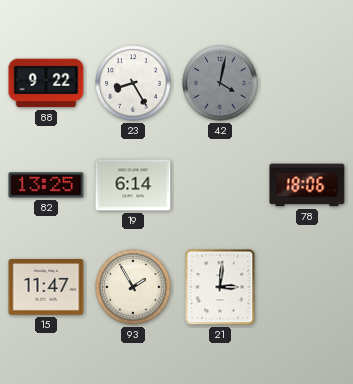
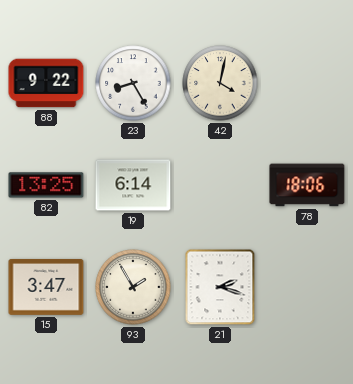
42 dial: grey -> cream (220, 83)
15: 11:47 -> 3:47 (46, 287)
21: 3:01 -> 2:18 (220, 287)
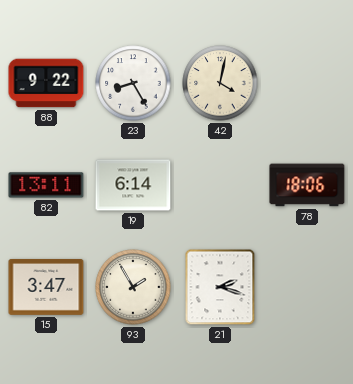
82: 13:25 -> 13:11 (46, 185)
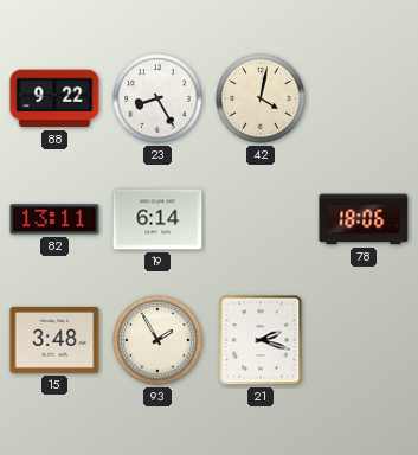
15: 3:47 -> 3:48 (54, 340)
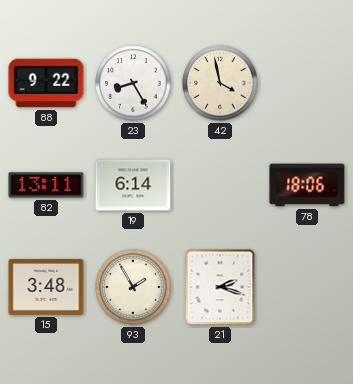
42: 4:02 -> 3:58 (220, 83)
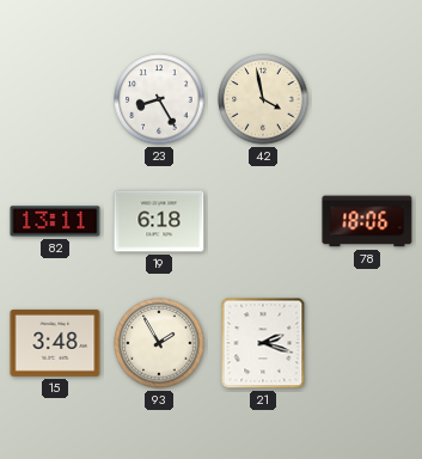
88: 9:22 -> none (46, 83)
19: 6:14 -> 6:18 (159, 221)
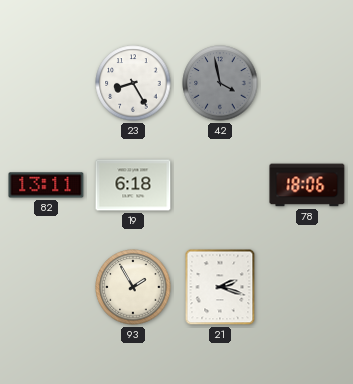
42 dial: cream -> grey (220, 83)
15: 3:48 -> none (55, 343)
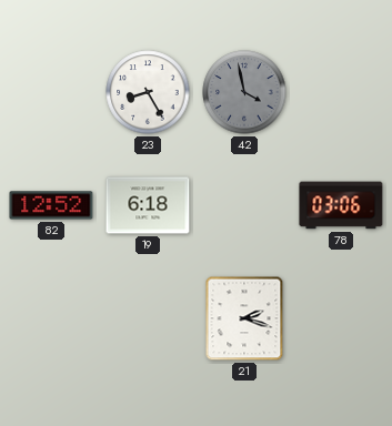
82: 13:11 -> 12:52 (51, 205)
78: 18:06 -> 03:06 (341, 205)
93: 1:55 -> none (133, 287)
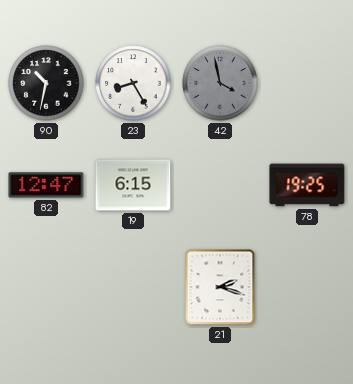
90: none -> 10:32 (46, 83)
82: 12:52 -> 12:47 (46, 185)
19: 6:18 -> 6:15 (133, 185)
78: 03:06 -> 19:25 (307, 185)
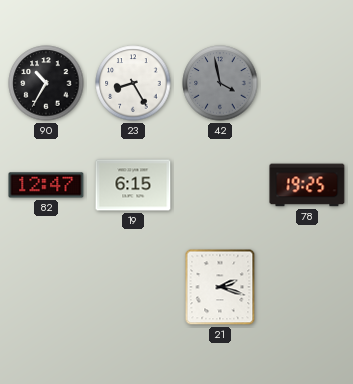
90: 10:32 -> 10:35 (46, 83)
